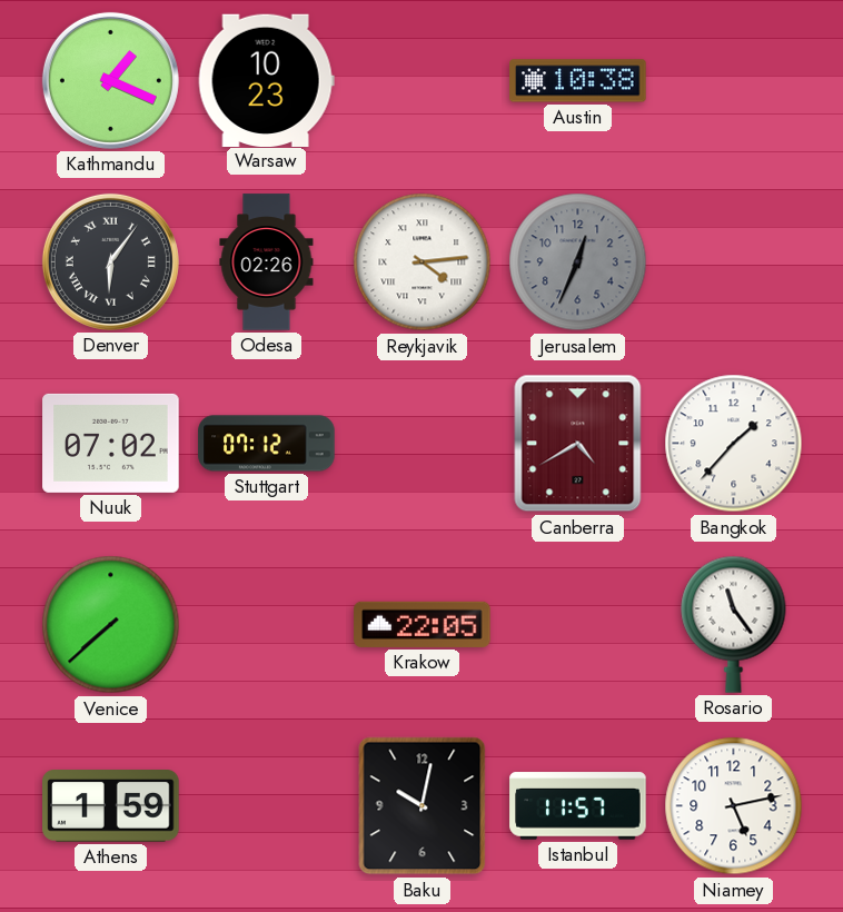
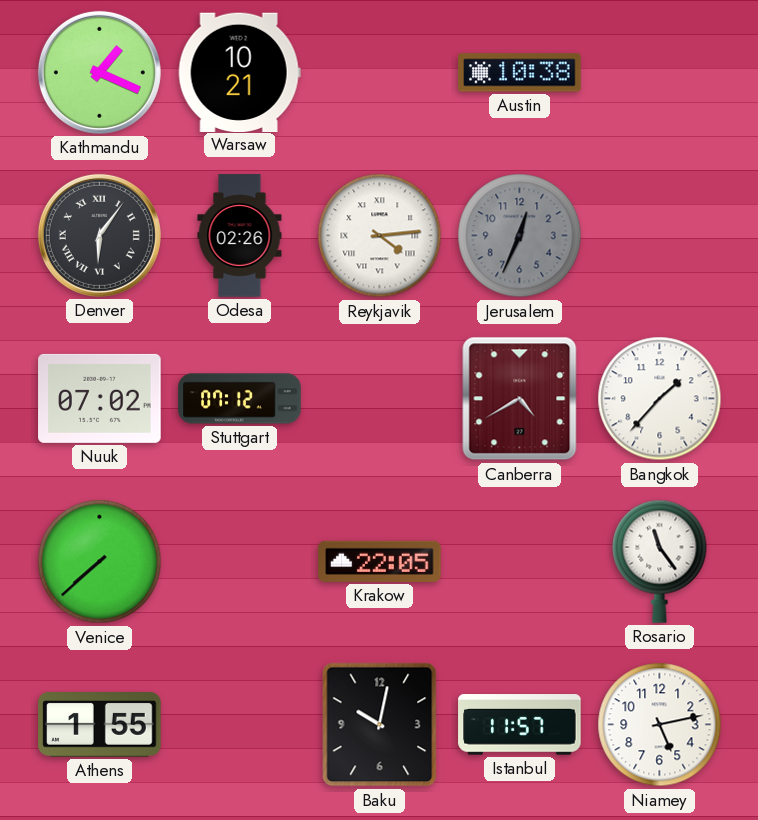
Warsaw: 10:23 -> 10:21 (239, 72)
Athens: 1:59 -> 1:55 (100, 725)
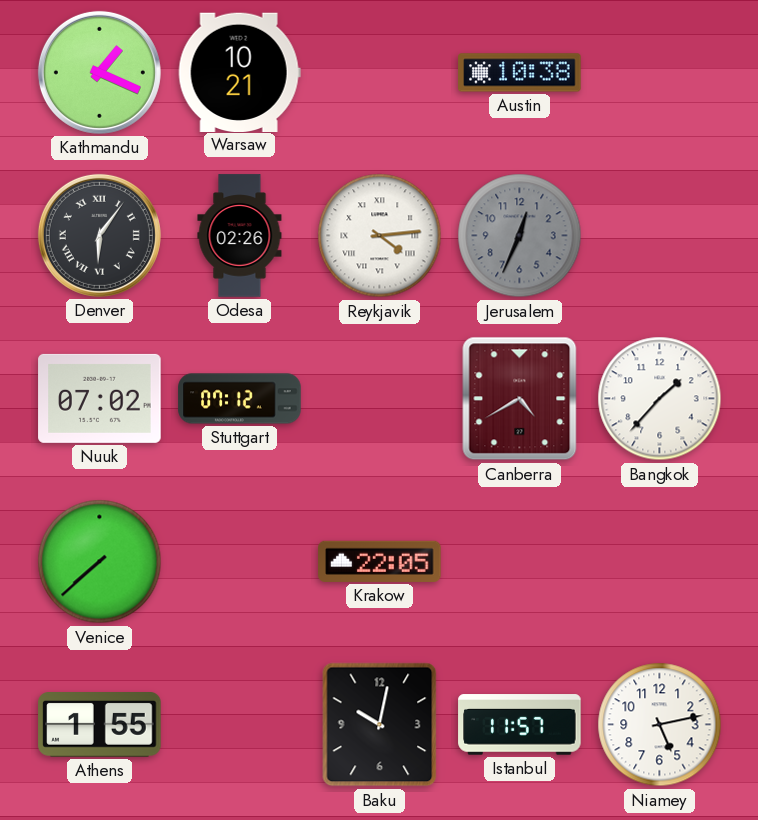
Rosario: 11:24 -> none (660, 561)
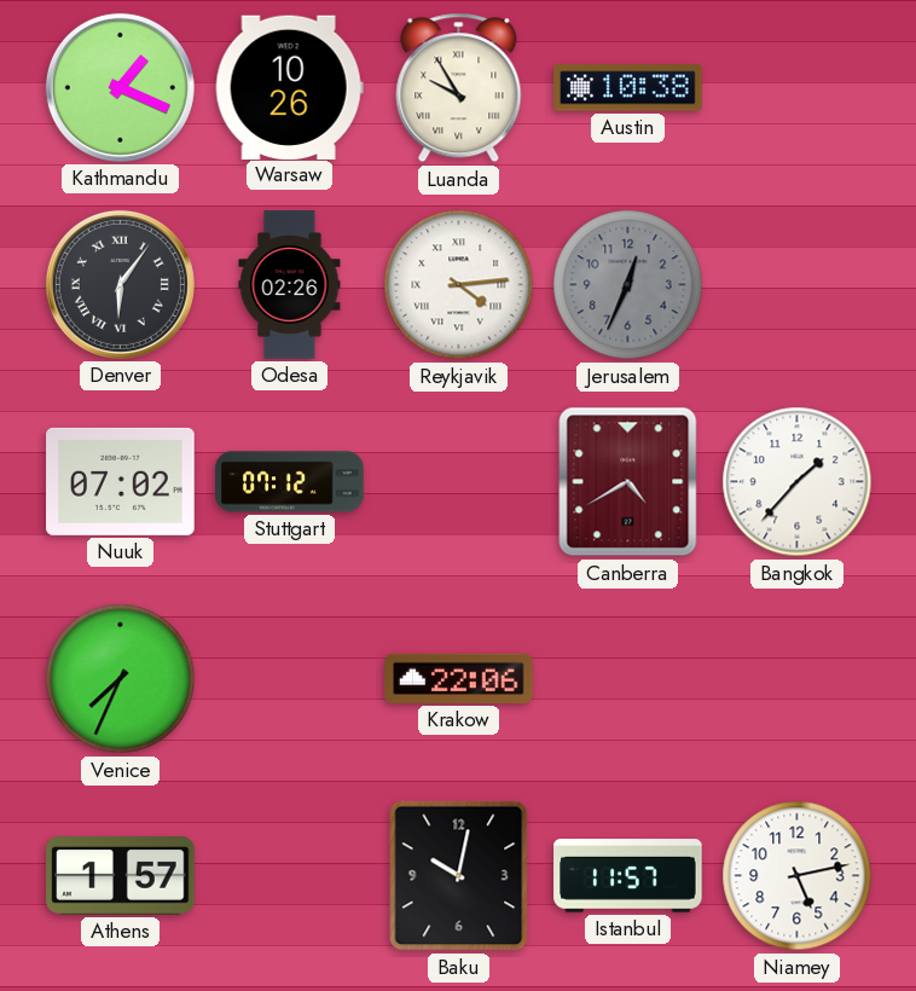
Warsaw: 10:21 -> 10:26 (289, 87)
Luanda: none -> 9:55 (459, 88)
Venice: 7:38 -> 7:34 (121, 679)
Krakow: 22:05 -> 22:06 (459, 678)
Athens: 1:55 -> 1:57 (121, 876)
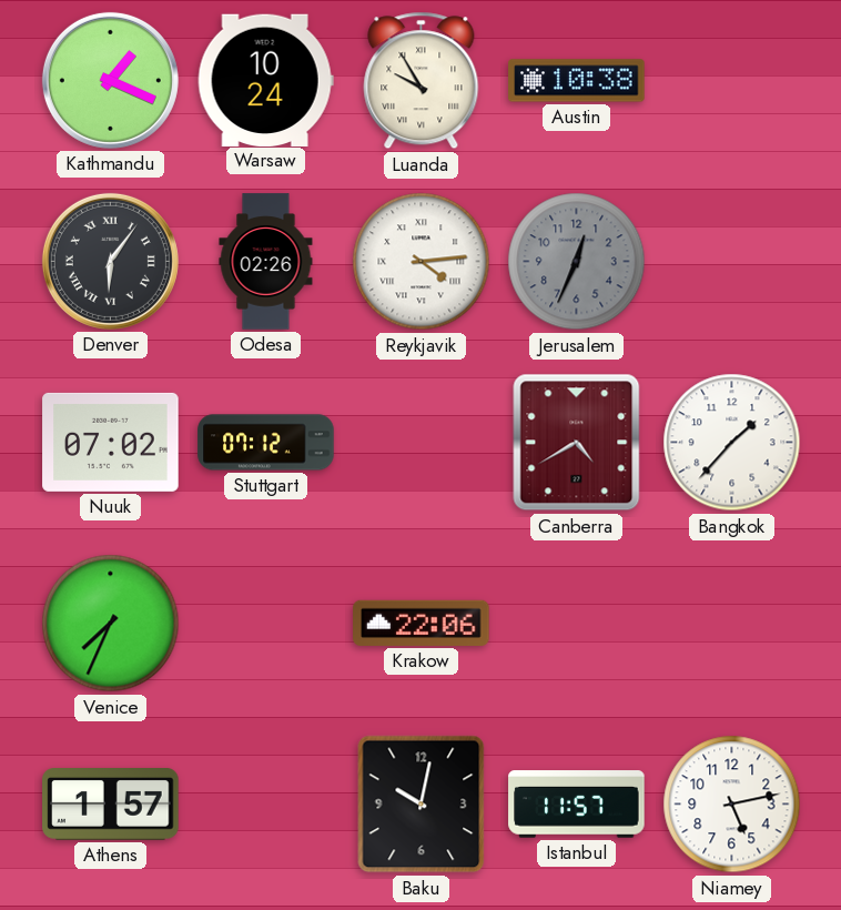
Warsaw: 10:26 -> 10:24 (265, 80)
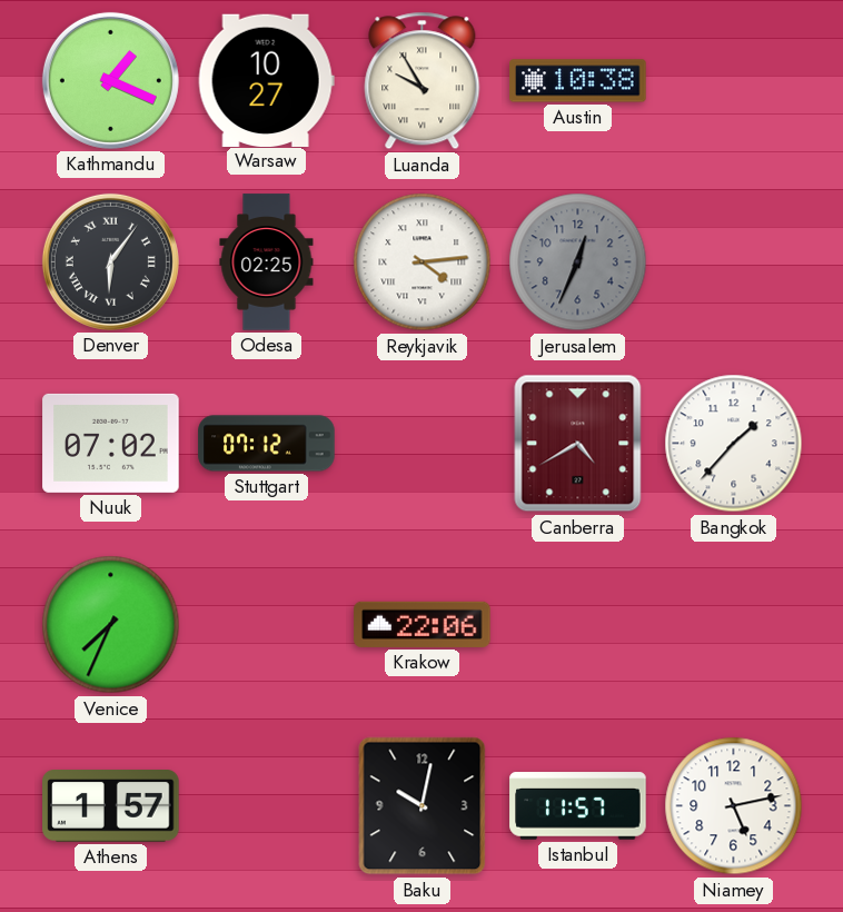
Warsaw: 10:24 -> 10:27 (266, 80)
Odesa: 02:26 -> 02:25 (267, 262)
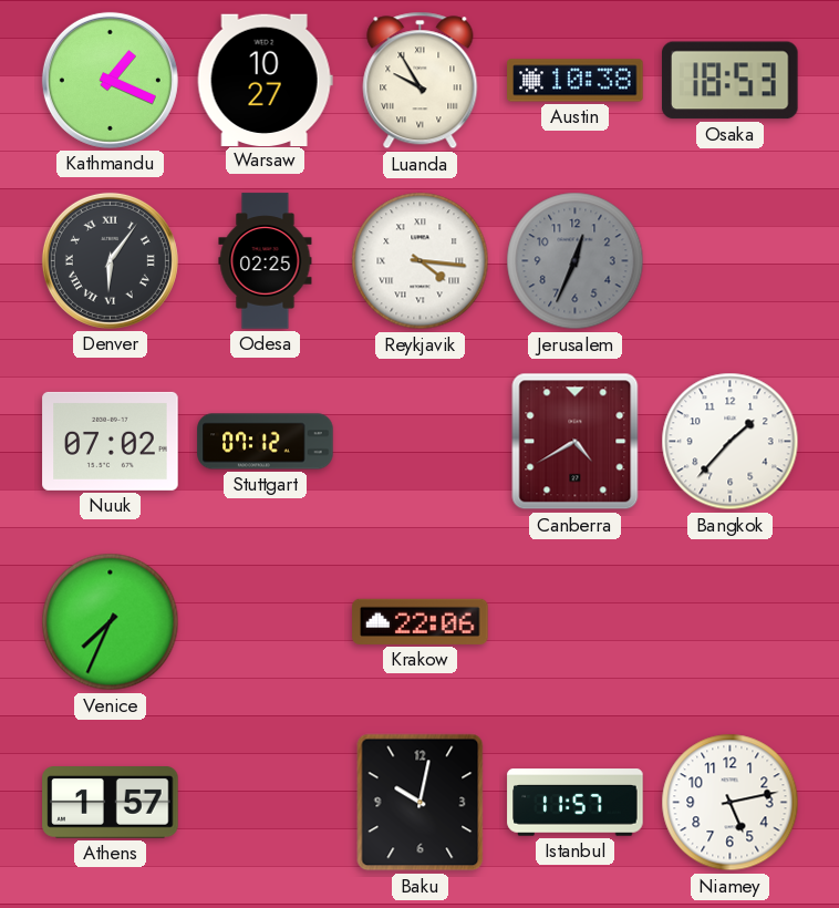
Osaka: none -> 18:53 (731, 81)
Reykjavik: 4:14 -> 4:16 (421, 261)
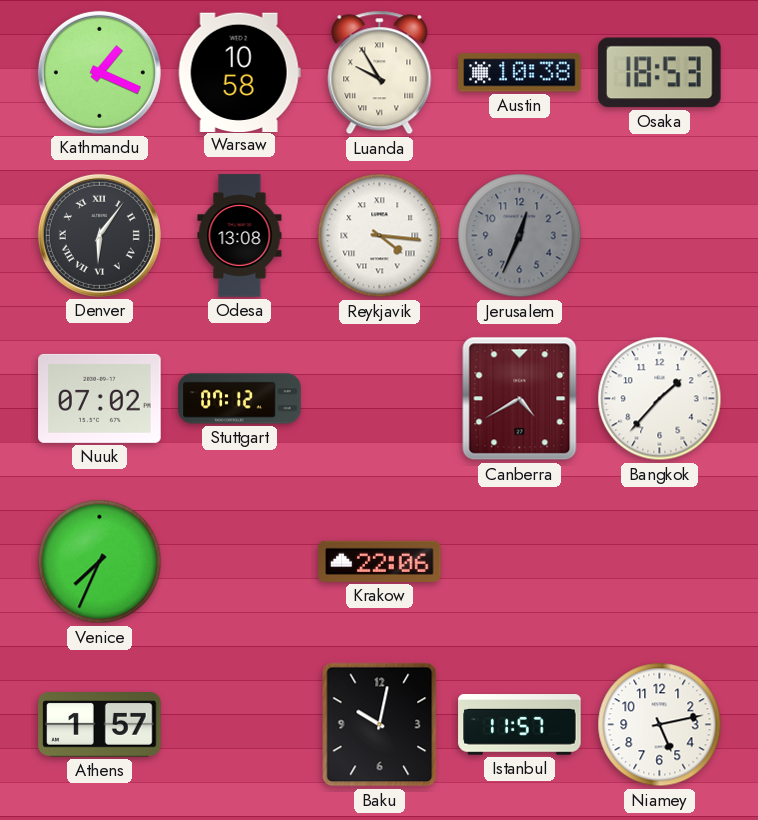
Warsaw: 10:27 -> 10:58 (239, 72)
Odesa: 02:25 -> 13:08 (240, 236)
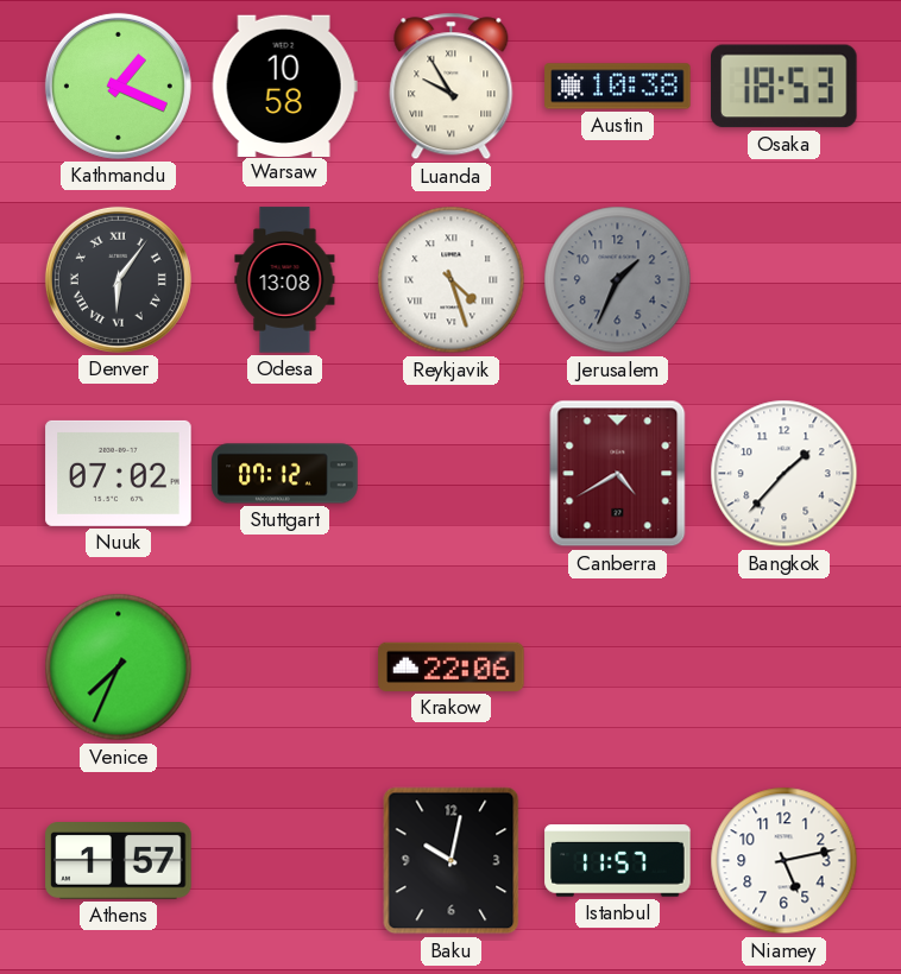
Reykjavik: 4:16 -> 4:27 (452, 280)
Jerusalem: 12:34 -> 1:34 (618, 280)
